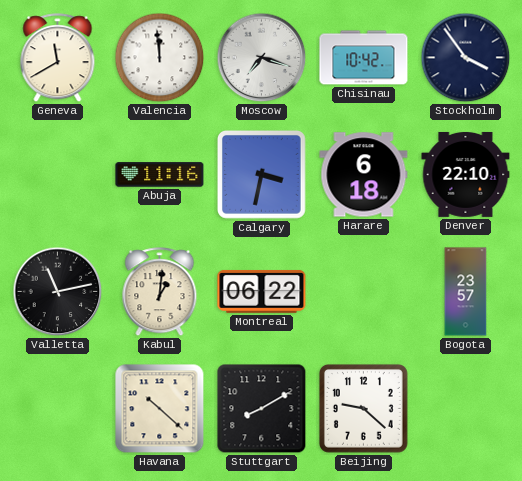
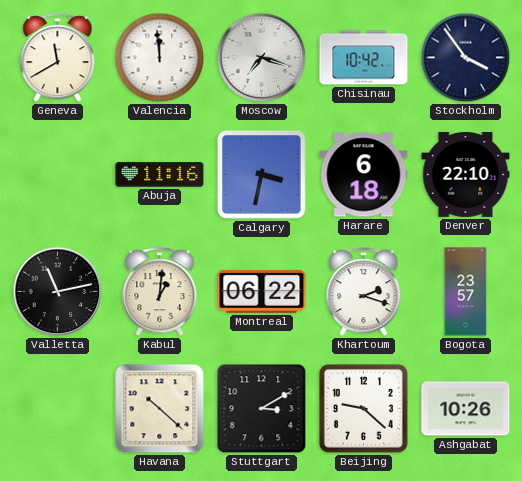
Khartoum: none -> 2:18 (364, 292)
Stuttgart: 8:10 -> 3:10 (262, 409)
Ashgabat: none -> 10:26 (466, 409)
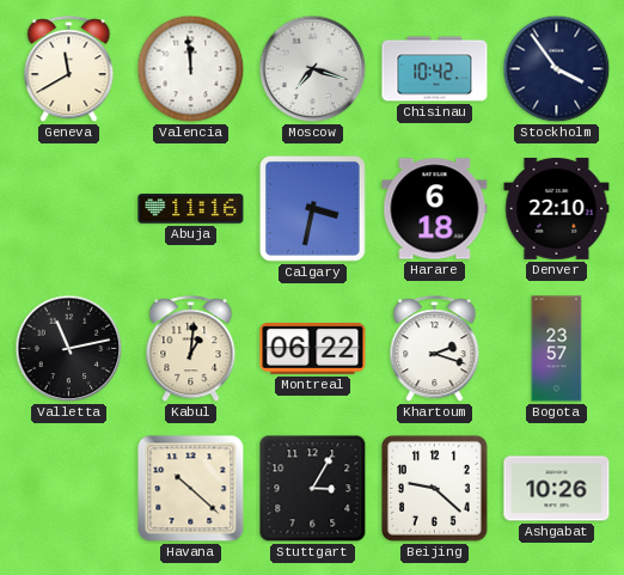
Stuttgart: 3:10 -> 3:05 (313, 489)
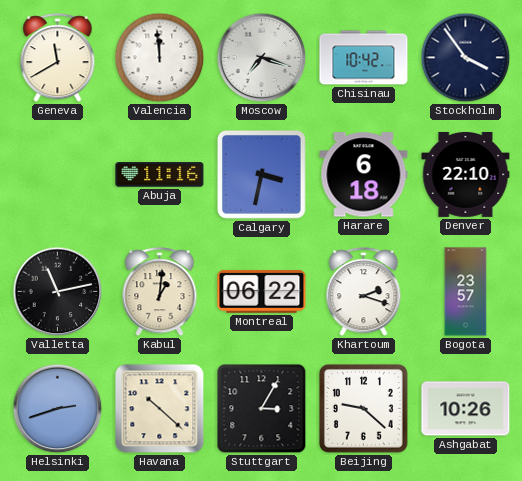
Helsinki: none -> 2:42 (58, 409)
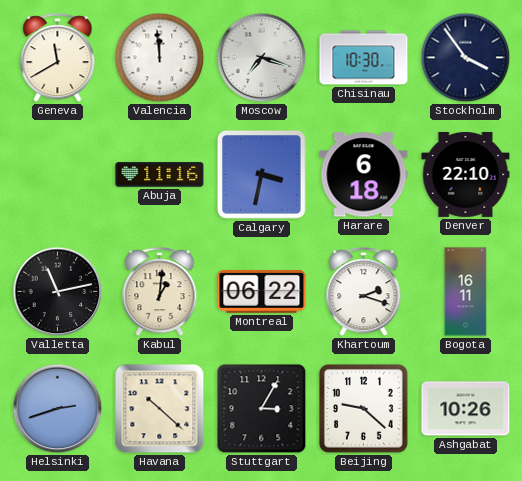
Chisinau: 10:42 -> 10:30 (364, 58)
Bogota: 23:57 -> 16:11 (466, 292)
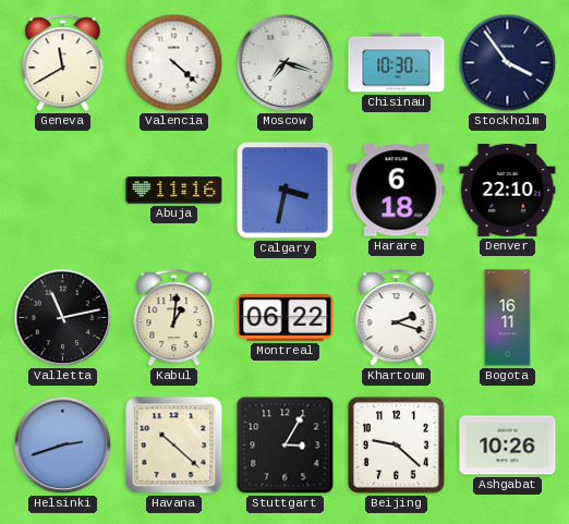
Valencia: 11:59 -> 4:22 (174, 63)
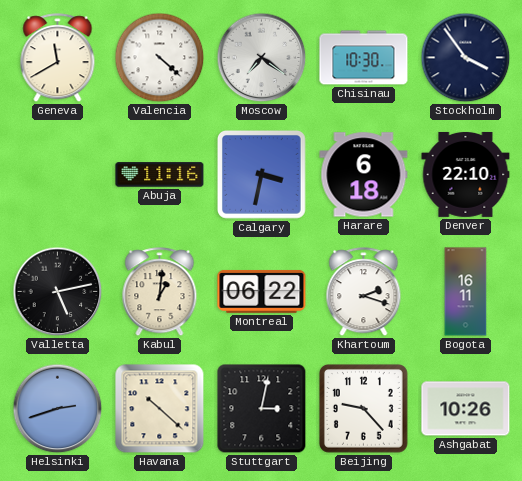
Moscow: 7:18 -> 7:21 (262, 58)
Valletta: 11:13 -> 5:13 (58, 292)
Stuttgart: 3:05 -> 3:02 (262, 409)
Beijing: 9:22 -> 9:23 (363, 408)
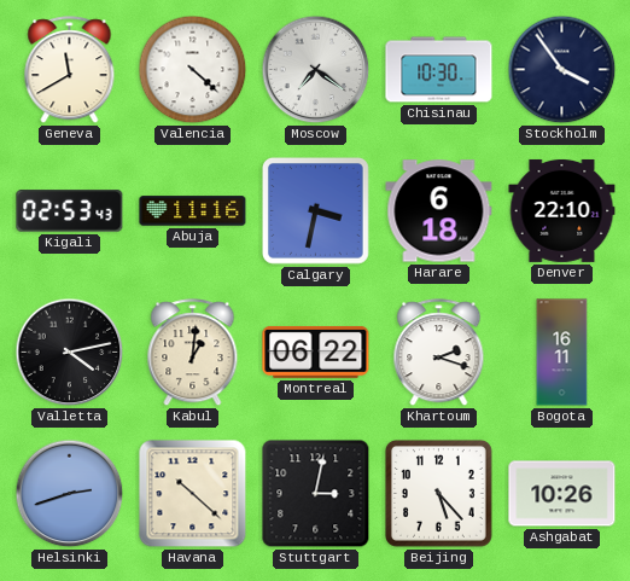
Kigali: none -> 02:53 (70, 211)
Valletta: 5:13 -> 4:13 (70, 353)
Beijing: 9:23 -> 5:23 (438, 493)
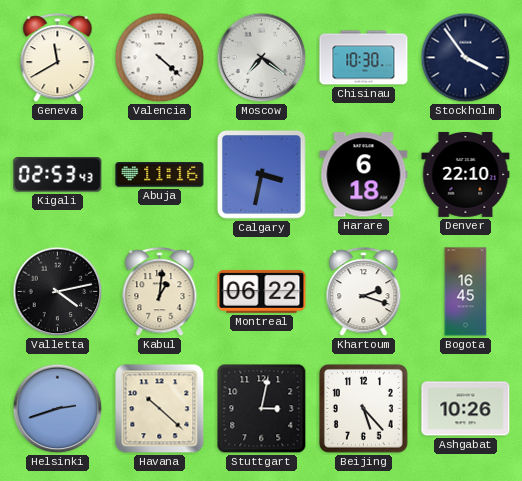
Bogota: 16:11 -> 16:45 (466, 292)
